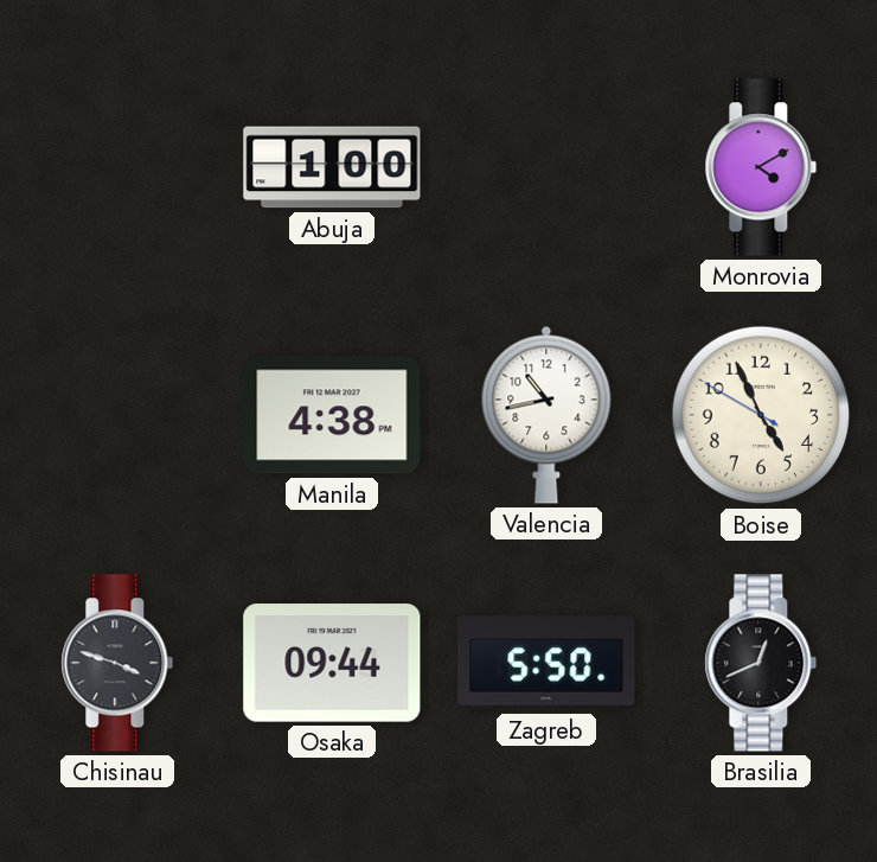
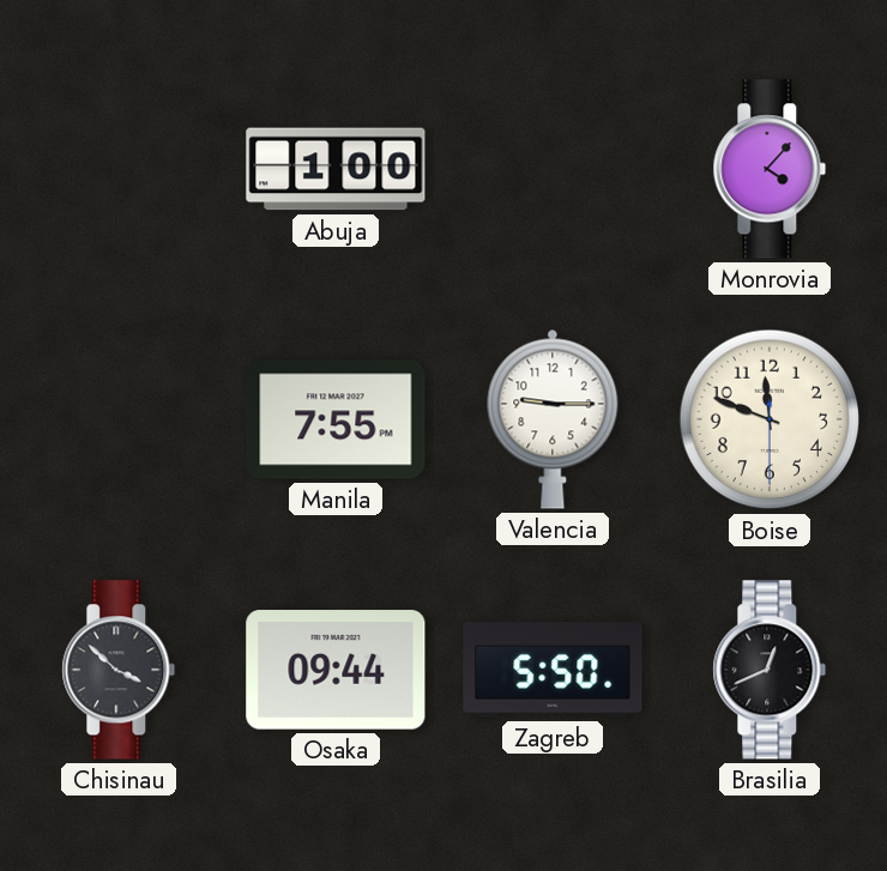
Monrovia: 4:10 -> 4:07 (770, 169)
Manila: 4:38 -> 7:55 (336, 419)
Valencia: 10:43 -> 9:15 (553, 419)
Boise: 4:55 -> 11:48 (770, 419)
Chisinau: 3:48 -> 3:52 (119, 670)
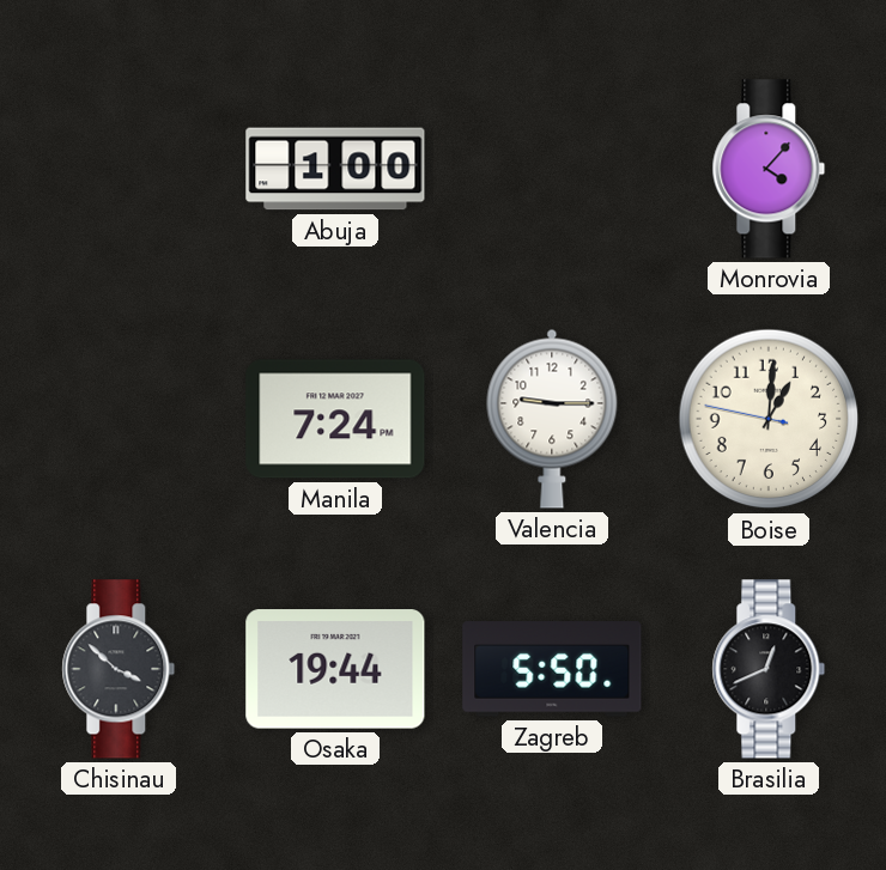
Manila: 7:55 -> 7:24 (335, 419)
Boise: 11:48 -> 1:00 (769, 419)
Osaka: 09:44 -> 19:44 (335, 669)
